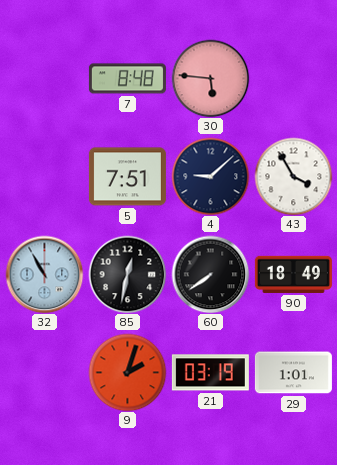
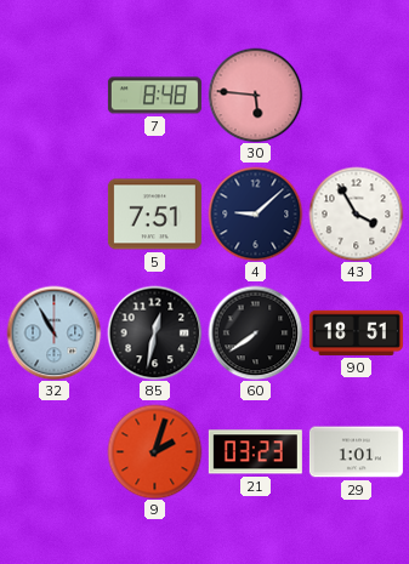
90: 18:49 -> 18:51 (356, 332)
21: 03:19 -> 03:23 (255, 452)
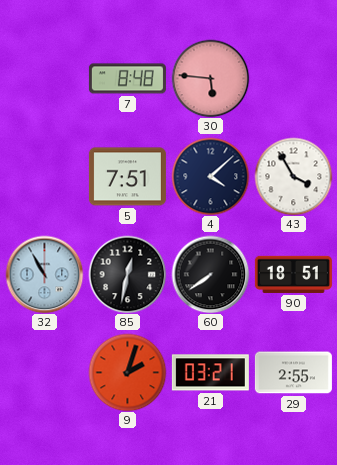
4: 9:08 -> 4:08 (210, 176)
21: 03:23 -> 03:21 (210, 373)
29: 1:01 -> 2:55 (293, 373)
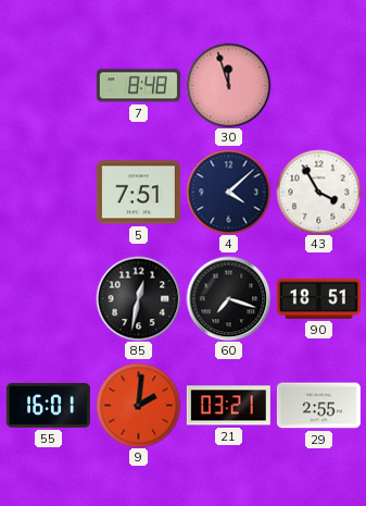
30: 5:46 -> 11:57 (228, 85)
32: 10:55 -> none (44, 274)
60: 7:39 -> 7:18 (228, 298)
55: none -> 16:01 (48, 405)
9: 2:03 -> 2:01 (138, 405)
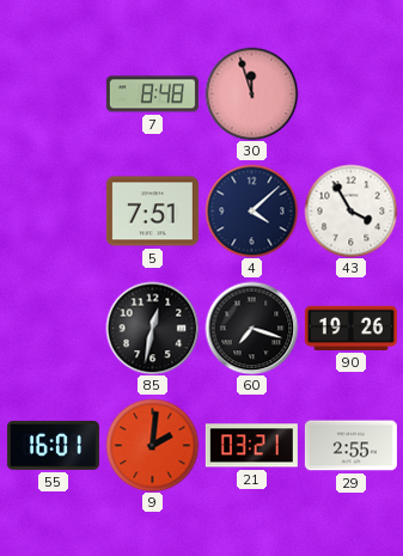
90: 18:51 -> 19:26 (350, 328)
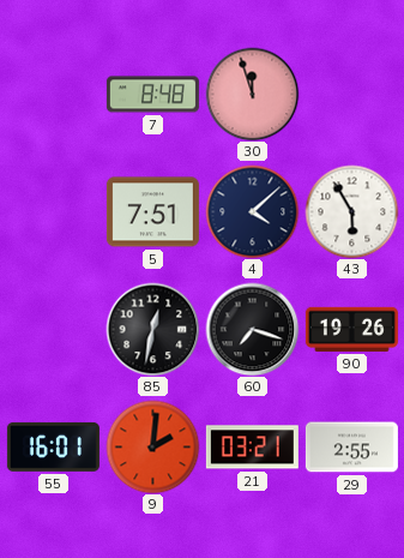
43: 3:55 -> 5:55 (351, 211)
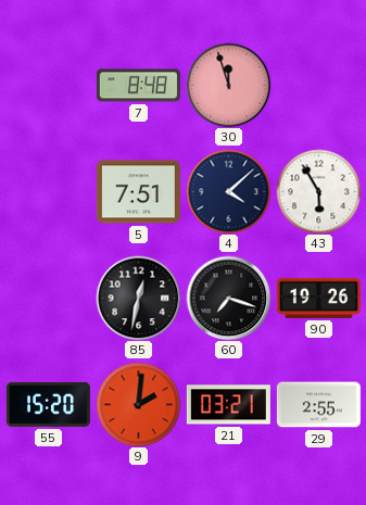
55: 16:01 -> 15:20 (48, 404)
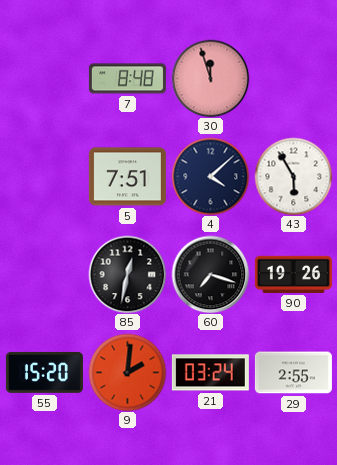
21: 03:21 -> 03:24 (210, 373)
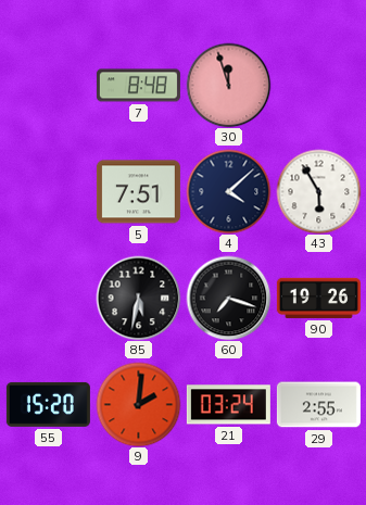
85: 12:32 -> 5:32 (138, 298)
